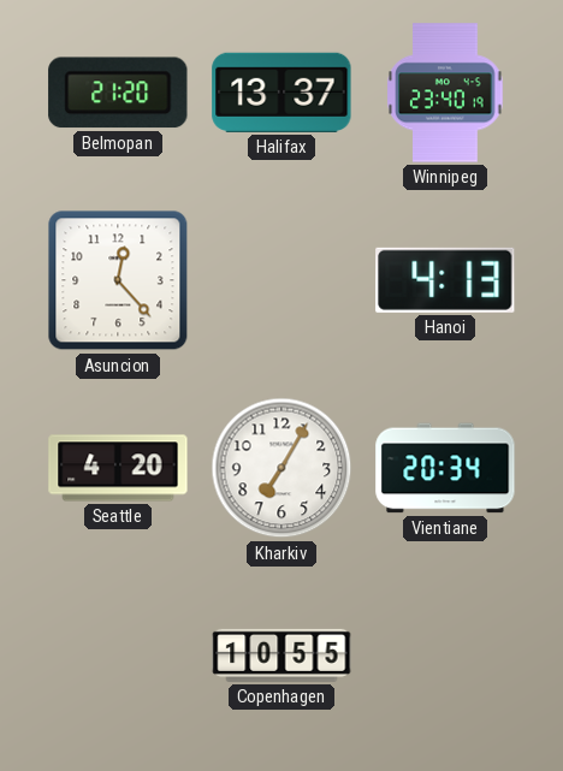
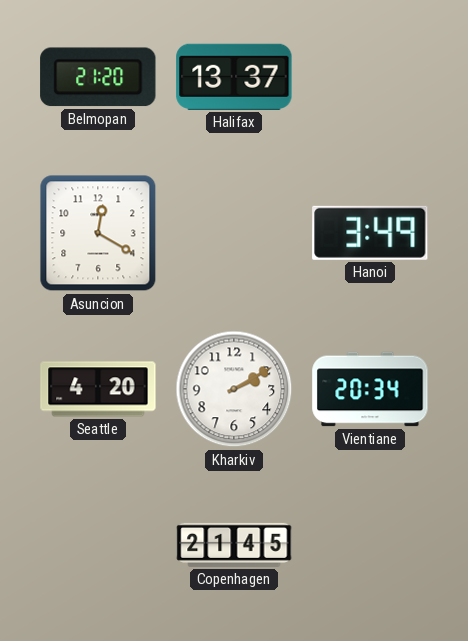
Winnipeg: 23:40 -> none (445, 93)
Asuncion: 12:23 -> 12:20 (98, 233)
Hanoi: 4:13 -> 3:49 (370, 233)
Kharkiv: 7:05 -> 2:10 (234, 389)
Copenhagen: 10:55 -> 21:45 (234, 545)
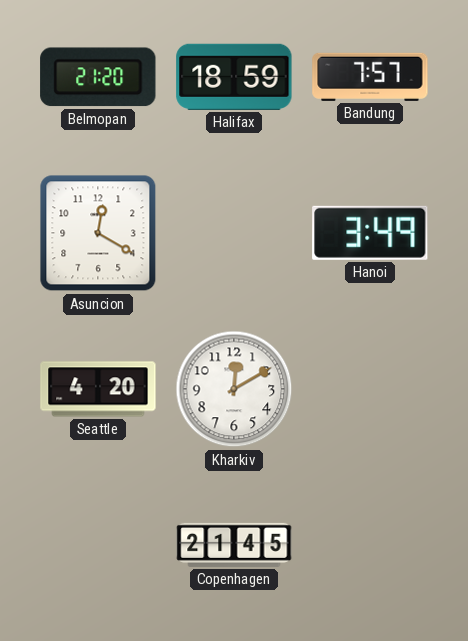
Halifax: 13:37 -> 18:59 (234, 77)
Bandung: none -> 7:57 (370, 77)
Kharkiv: 2:10 -> 12:10 (234, 389)
Vientiane: 20:34 -> none (370, 389)
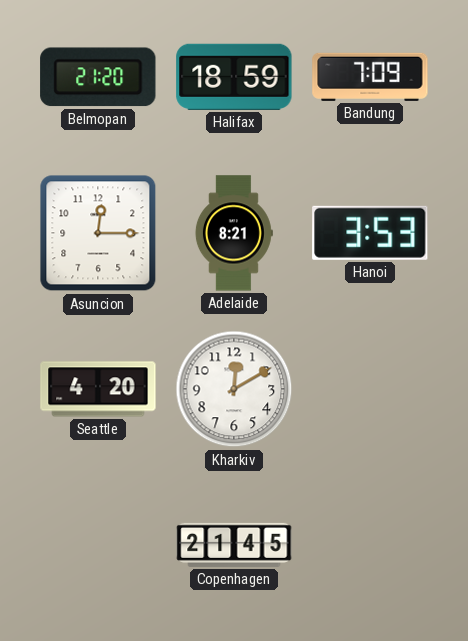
Bandung: 7:57 -> 7:09 (370, 77)
Asuncion: 12:20 -> 12:15 (98, 233)
Adelaide: none -> 8:21 (234, 233)
Hanoi: 3:49 -> 3:53 (370, 233)
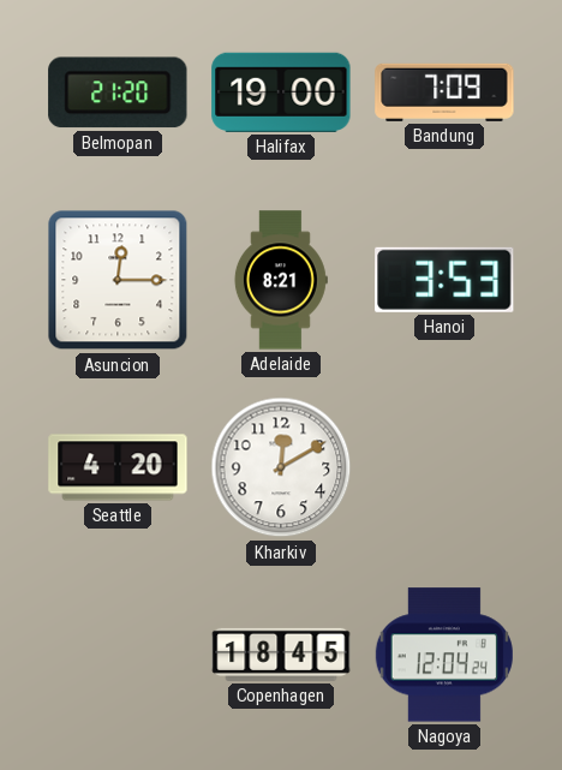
Halifax: 18:59 -> 19:00 (281, 92)
Copenhagen: 21:45 -> 18:45 (281, 655)
Nagoya: none -> 12:04 (444, 655)
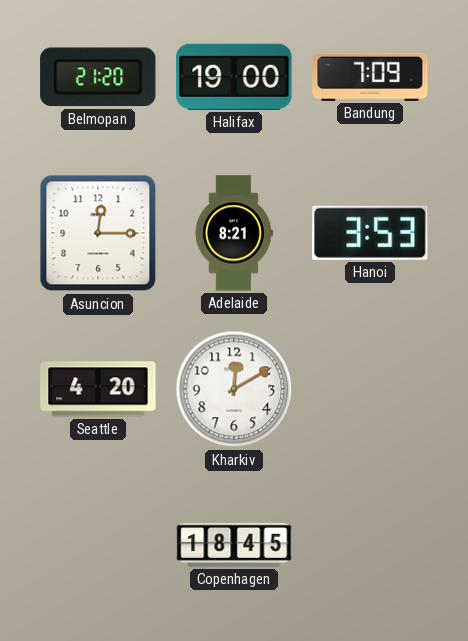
Nagoya: 12:04 -> none (444, 655)
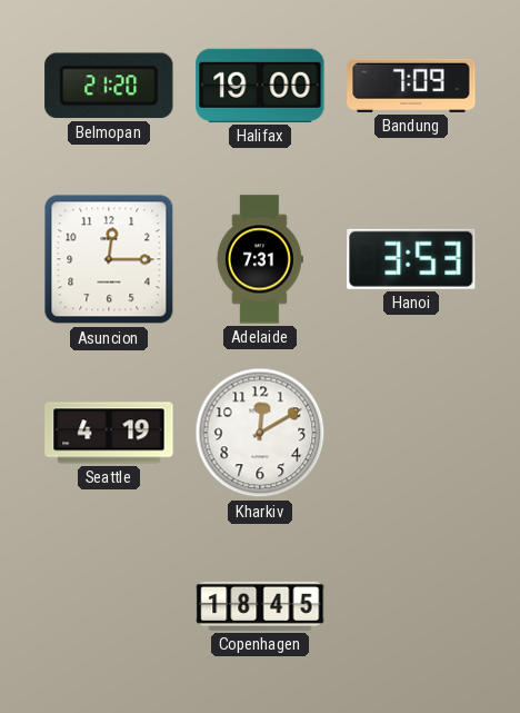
Adelaide: 8:21 -> 7:31 (260, 259)
Seattle: 4:20 -> 4:19 (109, 433)
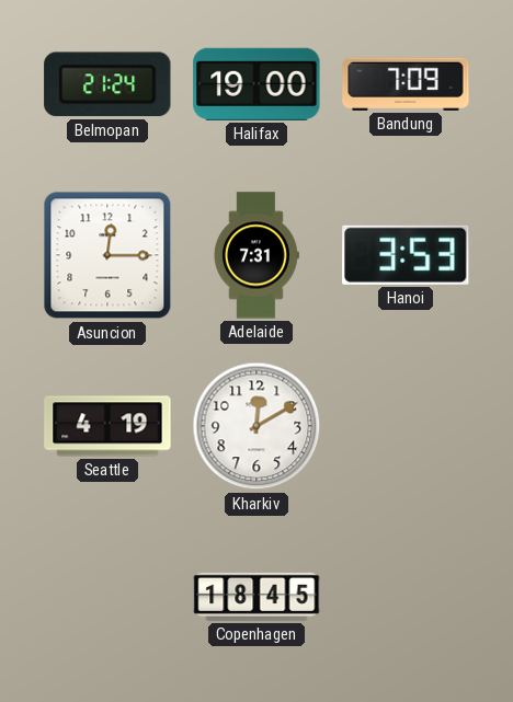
Belmopan: 21:20 -> 21:24 (107, 84)
